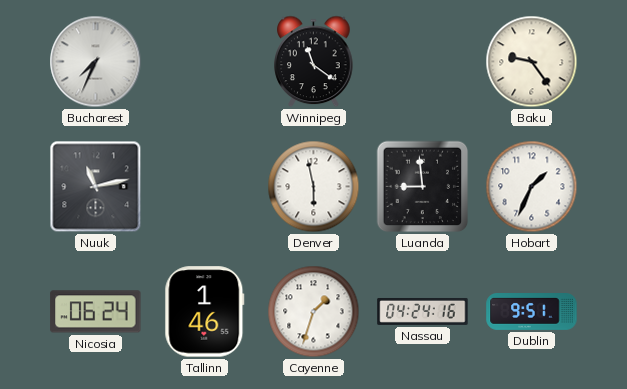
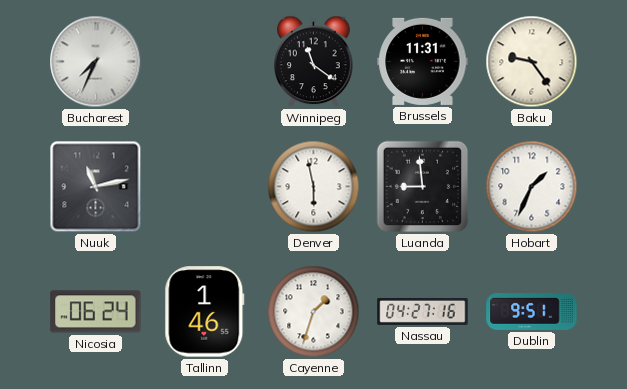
Brussels: none -> 11:31 (423, 61)
Nassau: 04:24 -> 04:27 (423, 311)
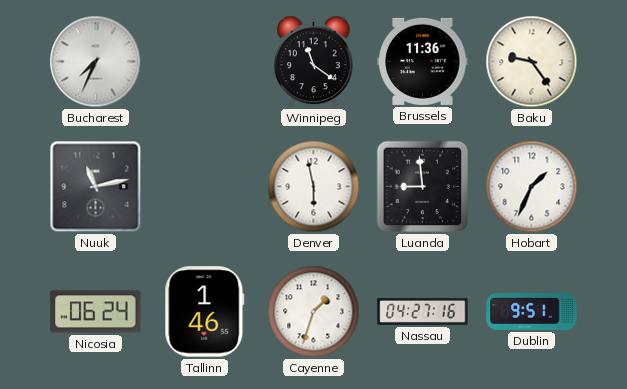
Brussels: 11:31 -> 11:36 (423, 61)
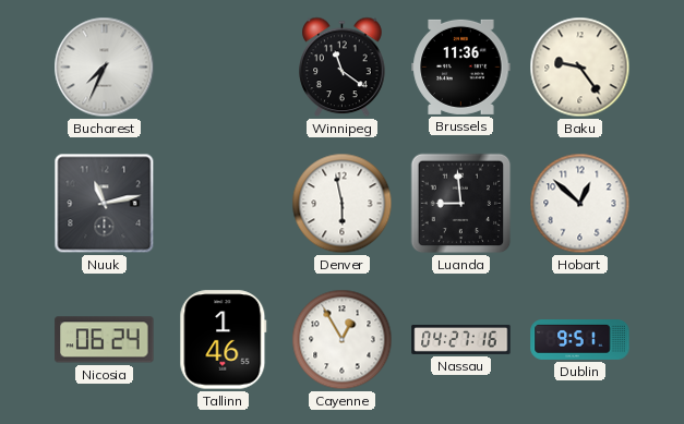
Hobart: 1:34 -> 12:52 (580, 204)
Cayenne: 1:33 -> 12:55 (343, 340)
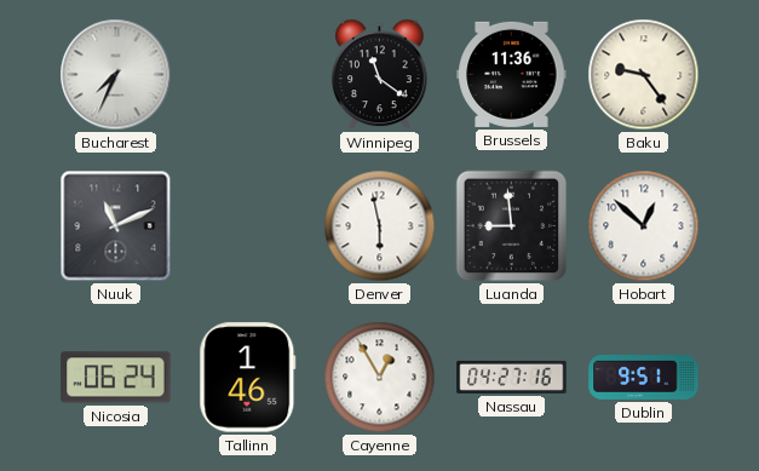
Nuuk: 11:13 -> 11:11 (116, 226)
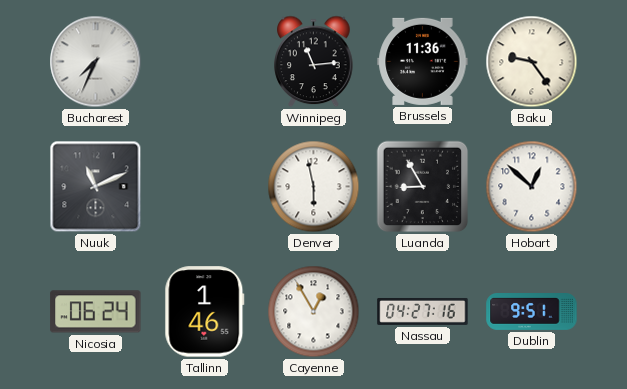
Winnipeg: 11:21 -> 11:14 (314, 62)
Luanda: 8:59 -> 8:55 (423, 187)
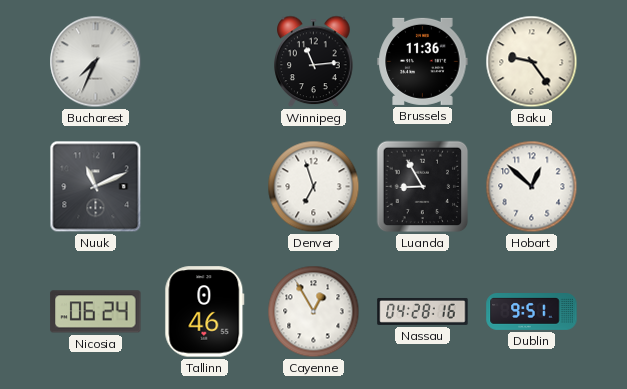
Denver: 5:58 -> 6:57 (314, 187)
Tallinn: 1:46 -> 0:46 (205, 312)
Nassau: 04:27 -> 04:28 (423, 311)
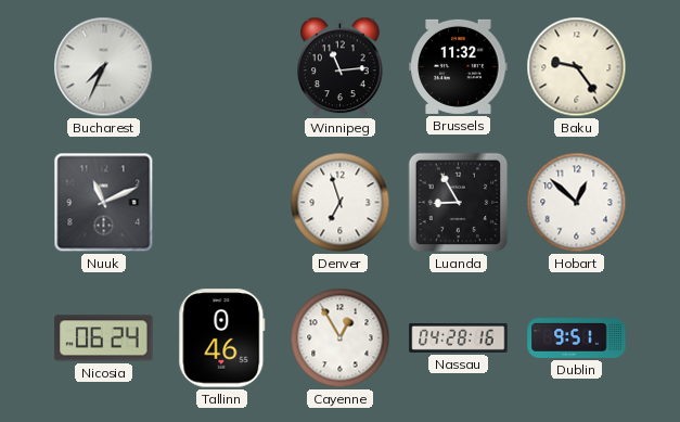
Brussels: 11:36 -> 11:32 (459, 66)
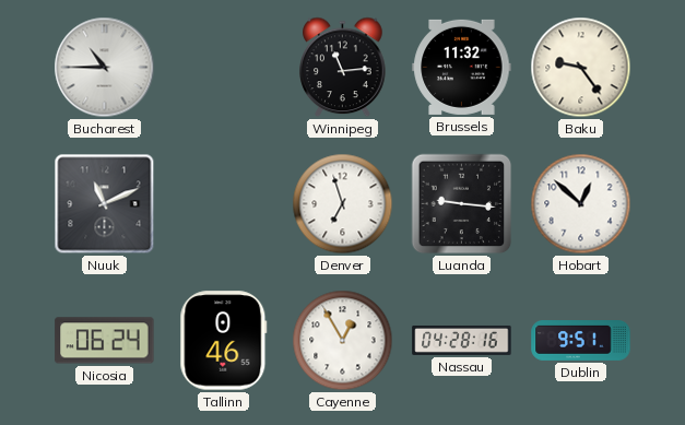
Bucharest: 7:34 -> 10:45 (105, 68)
Luanda: 8:55 -> 9:16 (462, 204)
